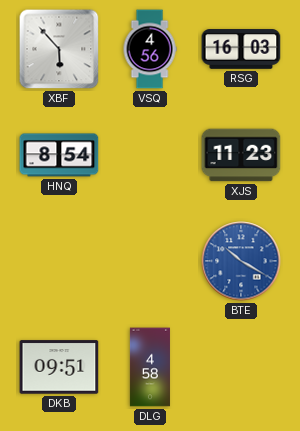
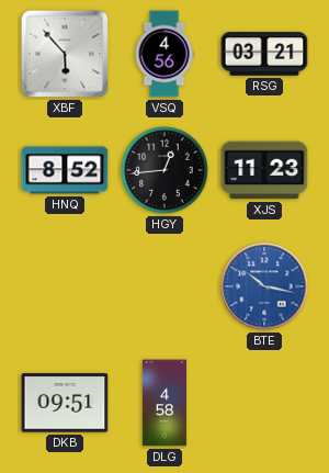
RSG: 16:03 -> 03:21 (264, 54)
HNQ: 8:54 -> 8:52 (65, 170)
HGY: none -> 12:44 (164, 170)
BTE: 10:20 -> 10:17 (264, 286)
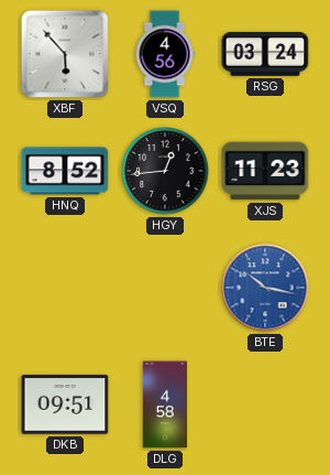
RSG: 03:21 -> 03:24 (265, 54)
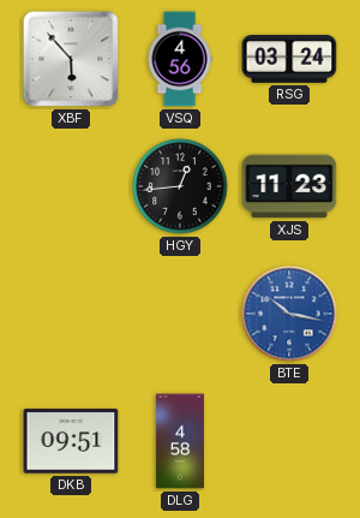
HNQ: 8:52 -> none (65, 171)
